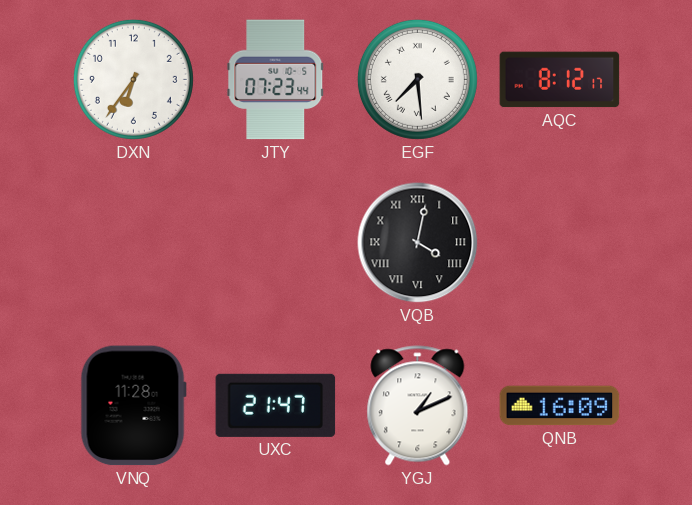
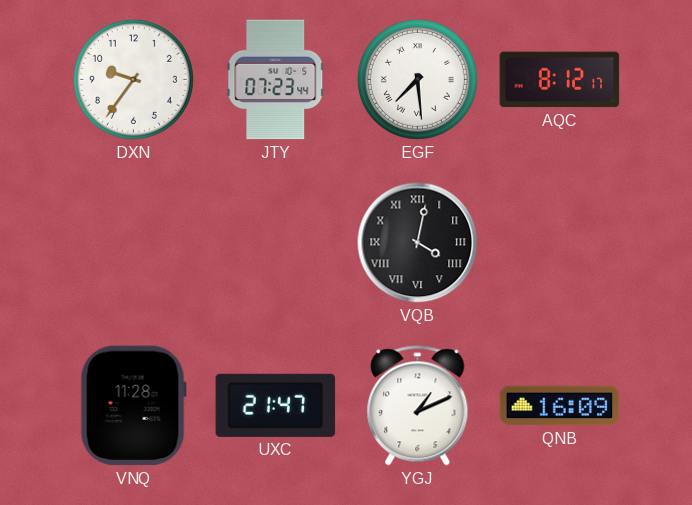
DXN: 6:36 -> 9:36 (133, 79)
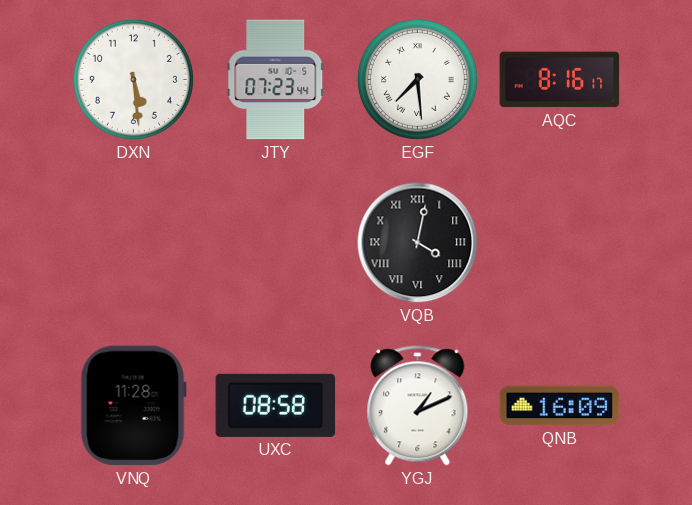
DXN: 9:36 -> 5:29 (133, 79)
AQC: 8:12 -> 8:16 (560, 80)
UXC: 21:47 -> 08:58 (276, 405)
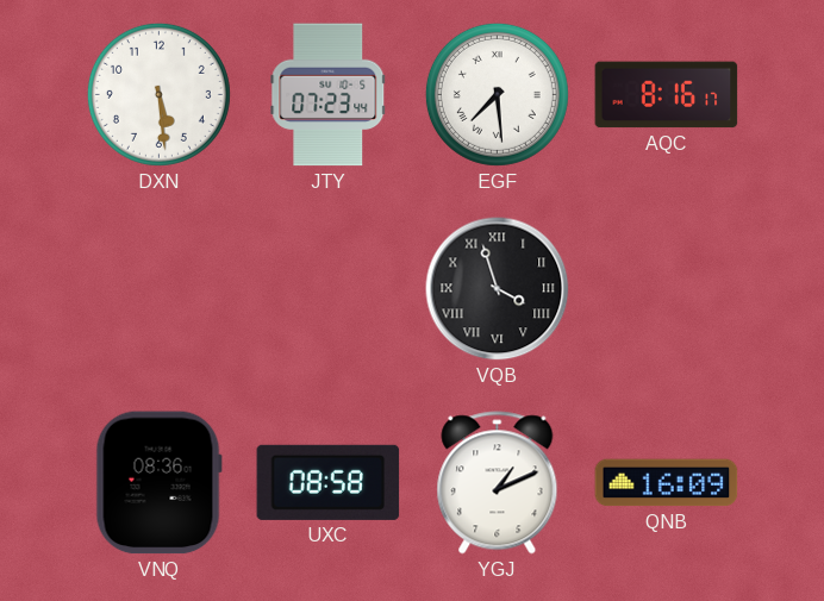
VQB: 4:02 -> 3:57 (498, 289)
VNQ: 11:28 -> 08:36 (158, 483)
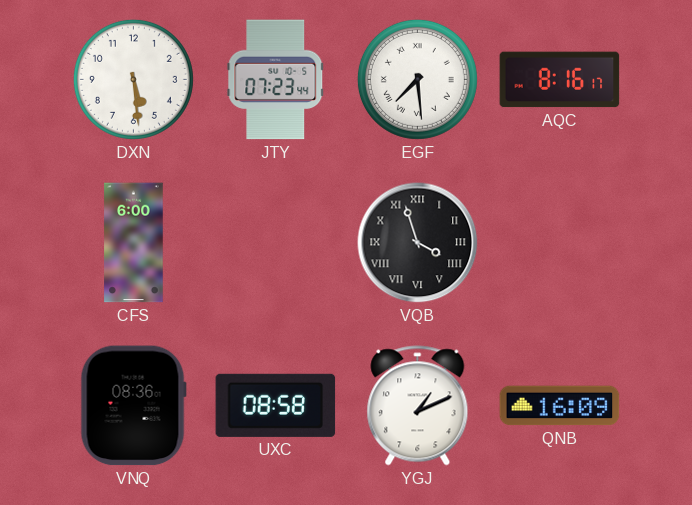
CFS: none -> 6:00 (134, 243)
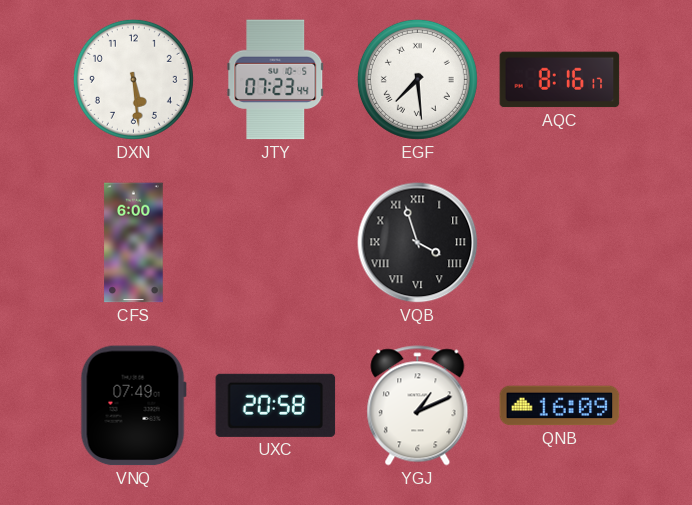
VNQ: 08:36 -> 07:49 (133, 406)
UXC: 08:58 -> 20:58 (276, 405)
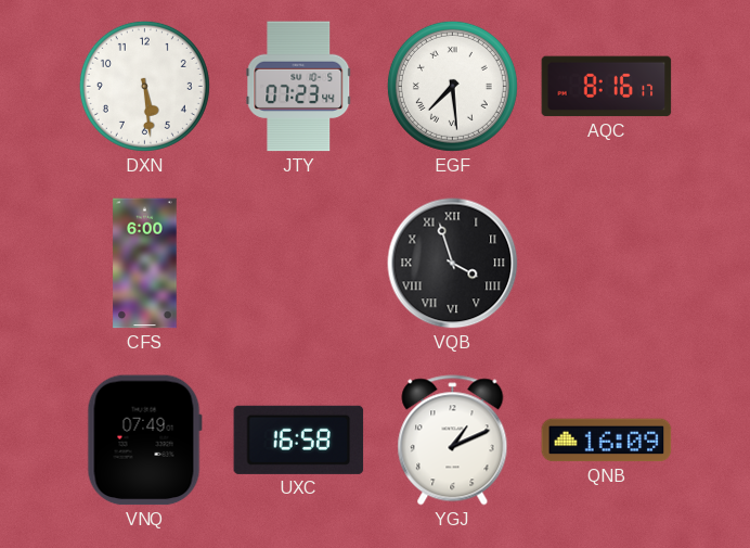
UXC: 20:58 -> 16:58 (299, 439)
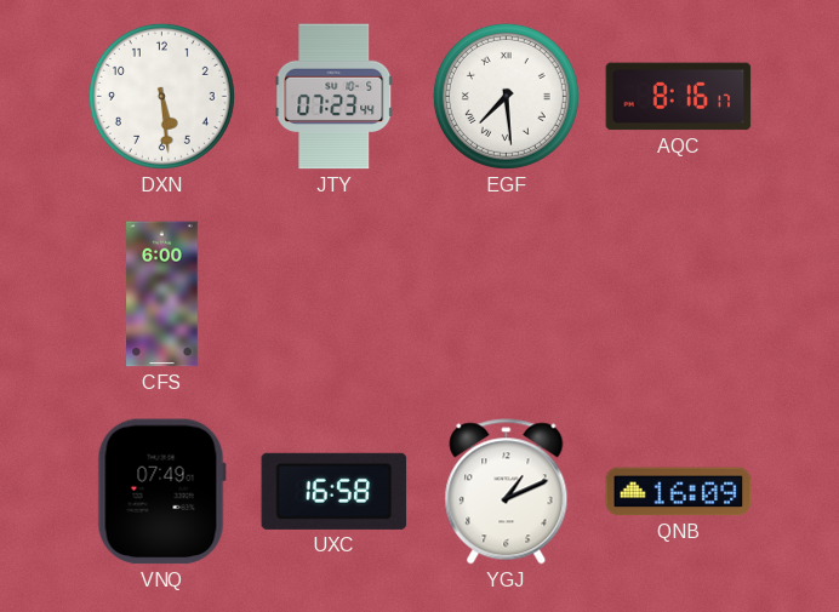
VQB: 3:57 -> none (453, 264)
